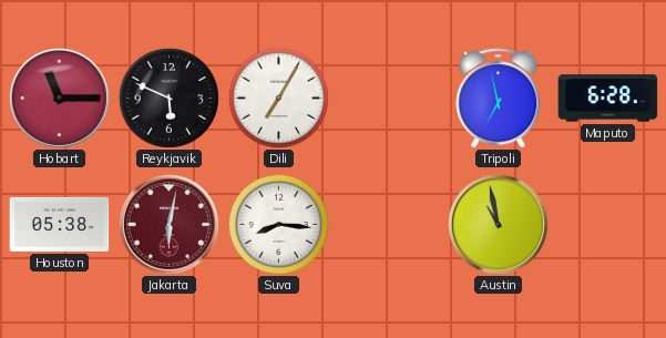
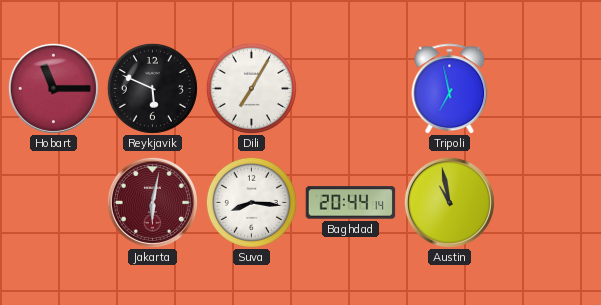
Maputo: 6:28 -> none (608, 99)
Houston: 05:38 -> none (60, 224)
Baghdad: none -> 20:44 (351, 203)
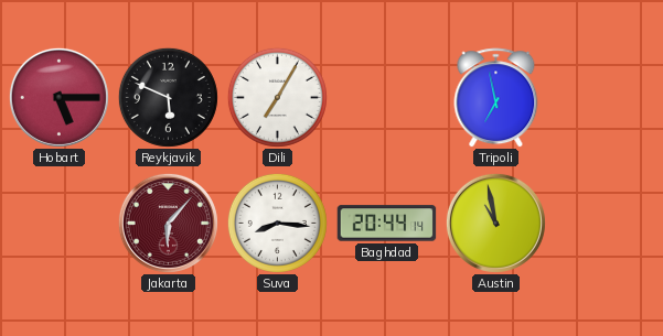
Hobart: 11:15 -> 5:15 (58, 97)
Jakarta: 6:02 -> 6:07 (168, 223)
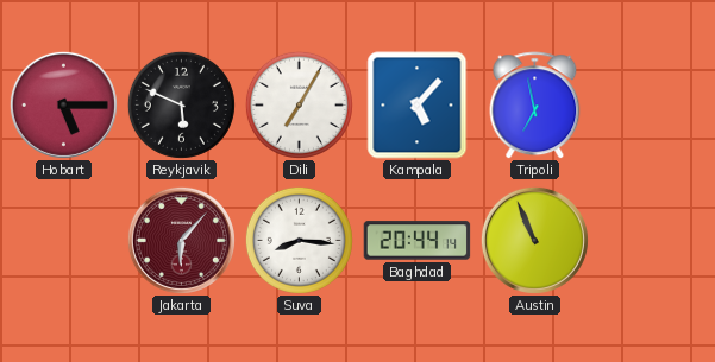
Kampala: none -> 5:07 (418, 106)
Austin: 10:58 -> 10:56 (534, 240)
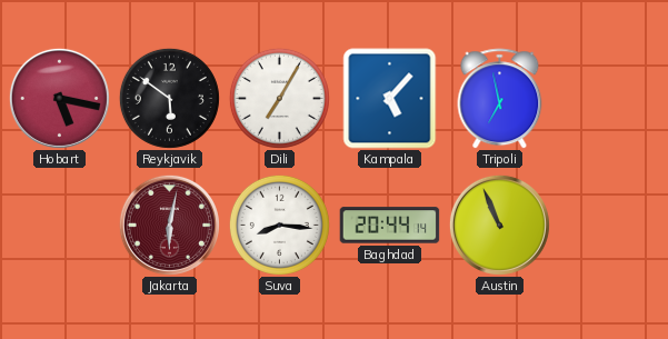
Hobart: 5:15 -> 5:17 (59, 98)
Reykjavik: 5:49 -> 5:51 (169, 98)
Jakarta: 6:07 -> 6:02 (169, 225)
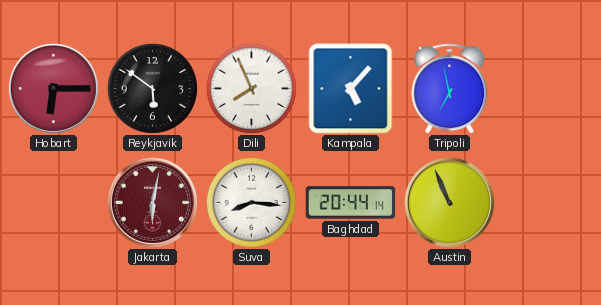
Hobart: 5:17 -> 6:15 (53, 88)
Dili: 7:05 -> 7:56 (251, 88)
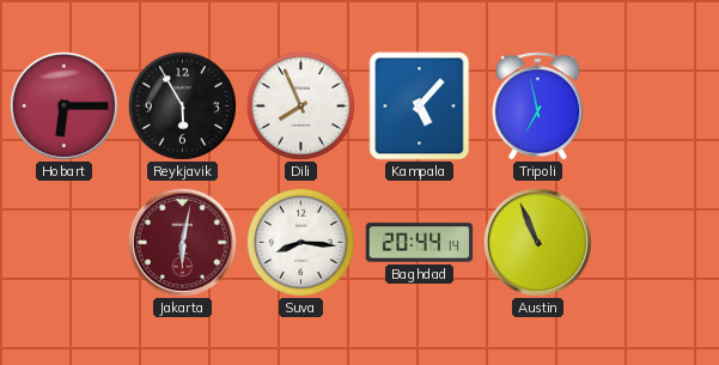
Reykjavik: 5:51 -> 5:55 (182, 105)
